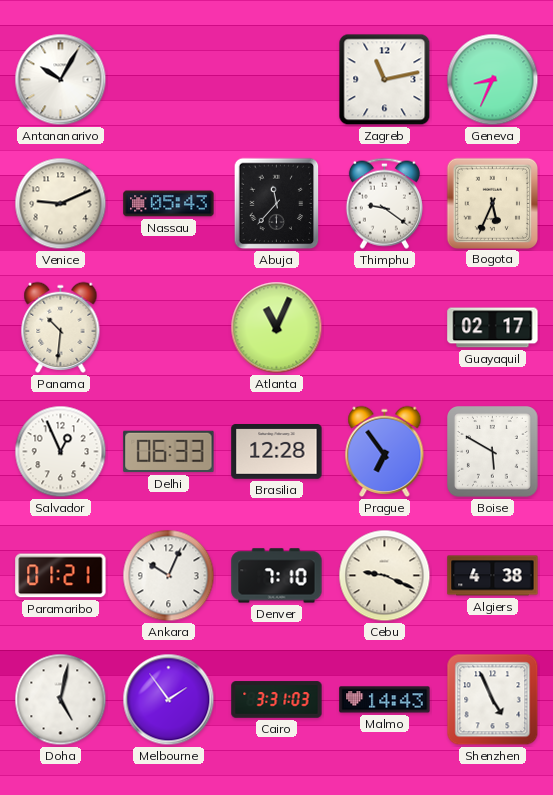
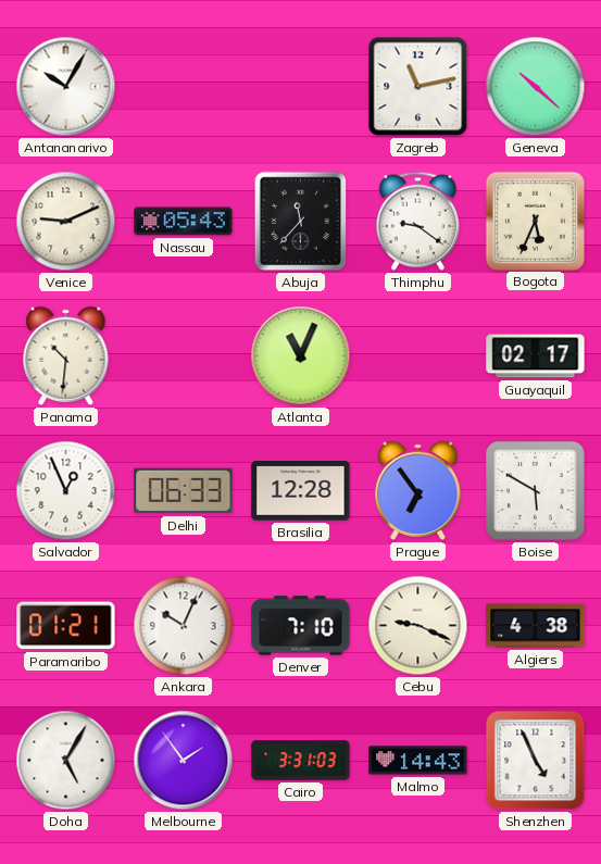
Geneva: 8:34 -> 10:22 (536, 87)
Doha: 5:02 -> 5:05 (66, 761)
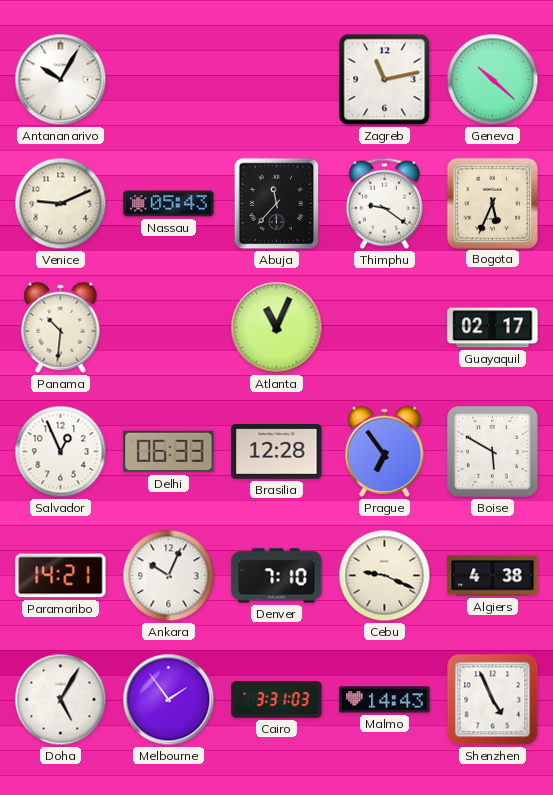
Paramaribo: 01:21 -> 14:21 (61, 576)
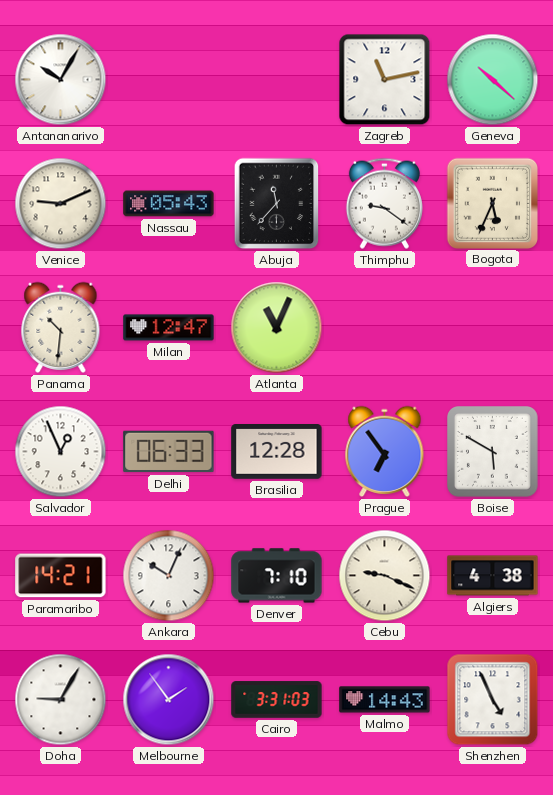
Milan: none -> 12:47 (169, 328)
Guayaquil: 02:17 -> none (493, 328)
Doha: 5:05 -> 9:05 (61, 700)
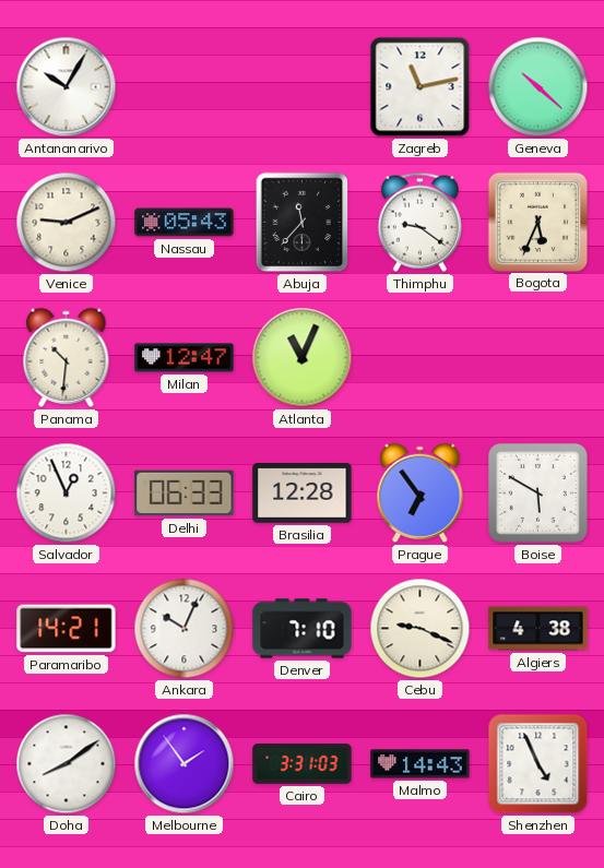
Doha: 9:05 -> 8:09 (67, 764)
